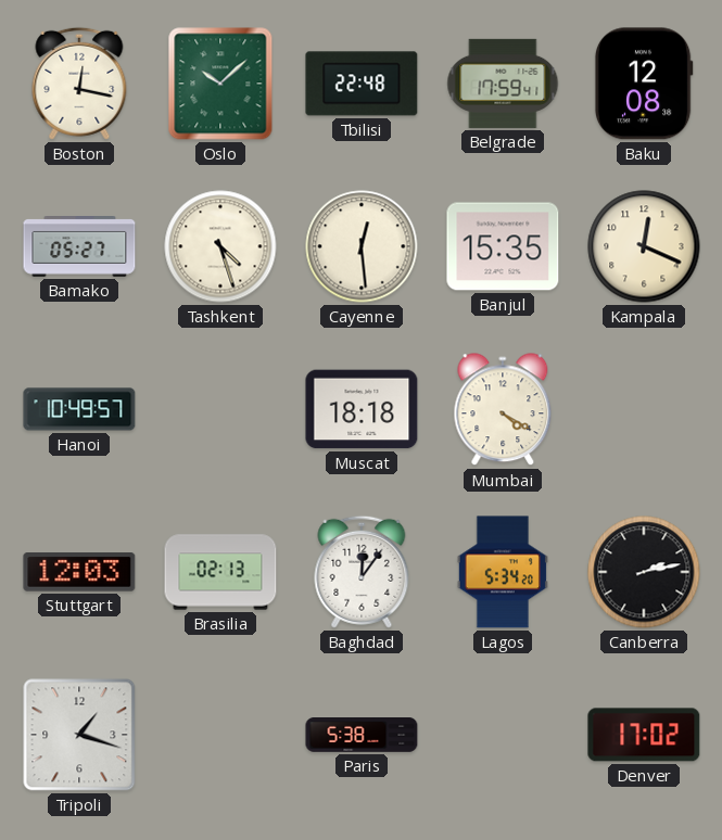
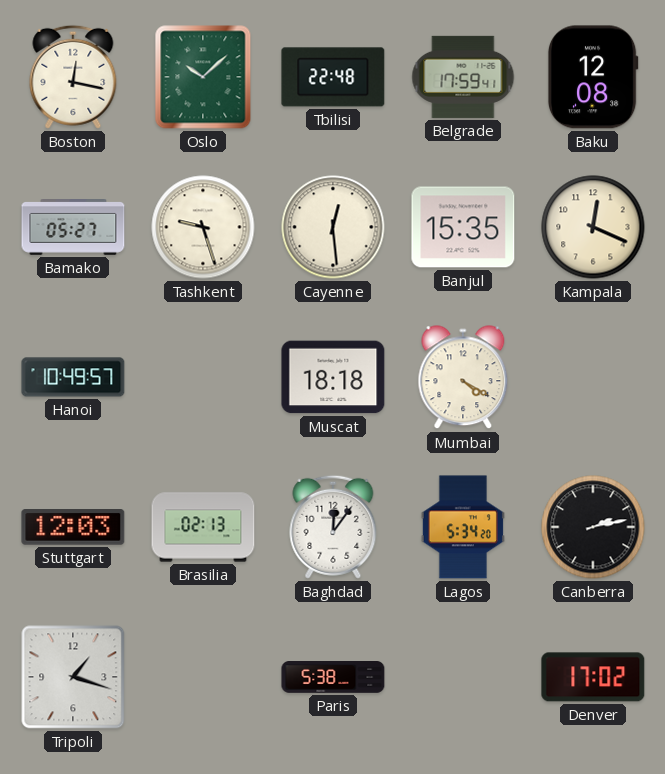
Tashkent: 4:27 -> 9:27 (203, 227)
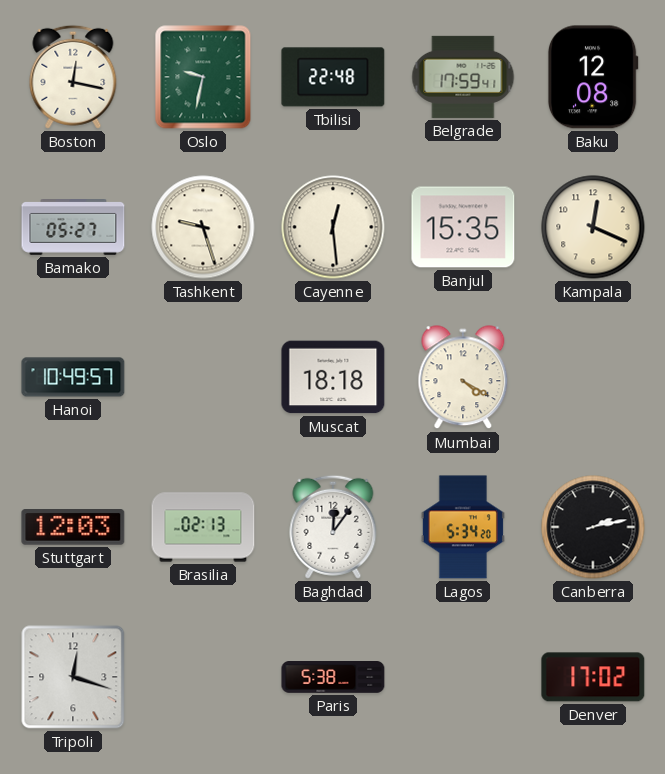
Oslo: 10:08 -> 9:32 (203, 77)
Tripoli: 1:18 -> 12:18 (73, 677)
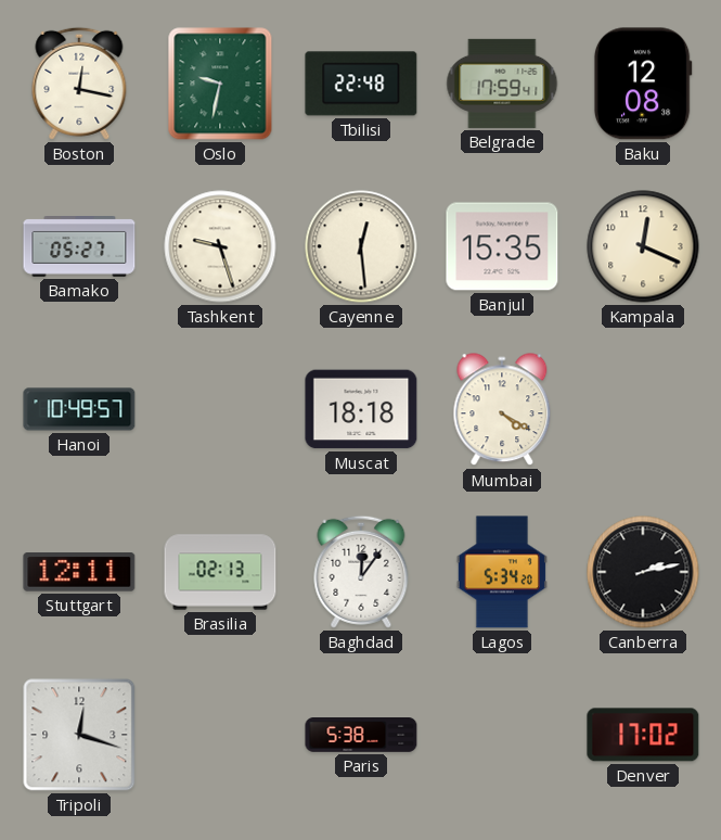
Stuttgart: 12:03 -> 12:11 (79, 573)
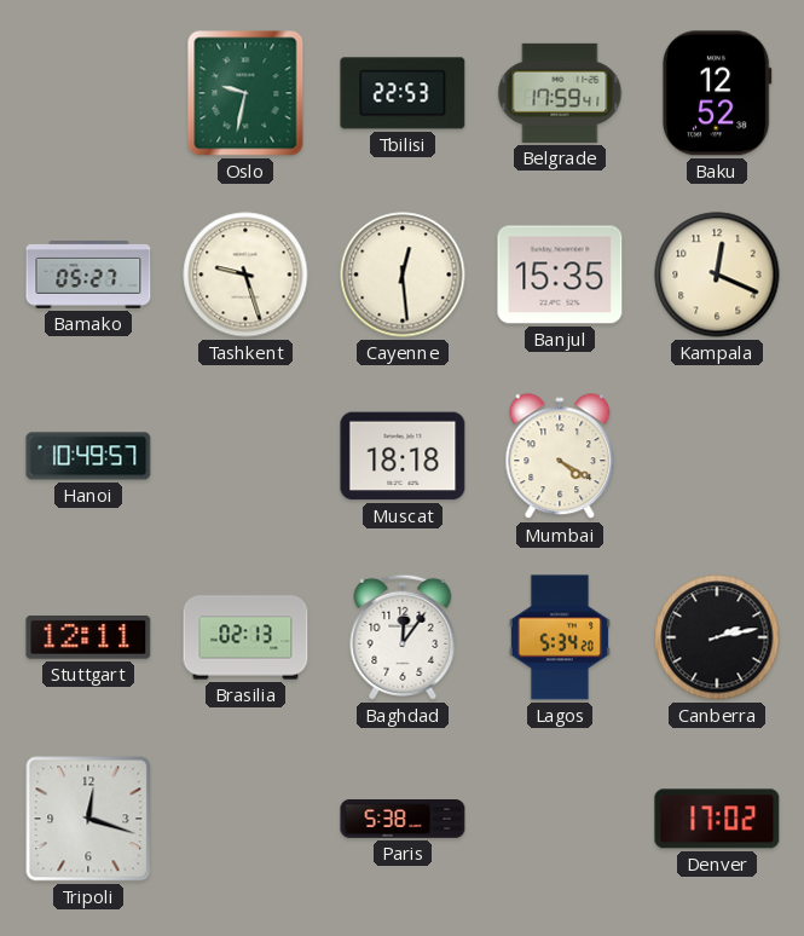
Boston: 12:17 -> none (79, 84)
Tbilisi: 22:48 -> 22:53 (403, 93)
Baku: 12:08 -> 12:52 (717, 93)
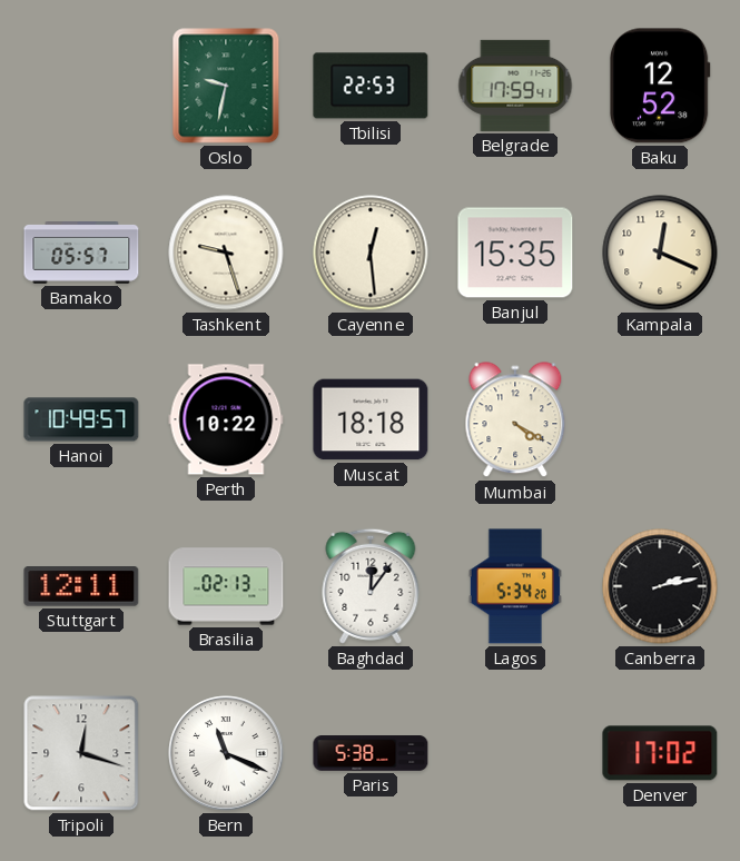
Bamako: 05:27 -> 05:57 (81, 254)
Perth: none -> 10:22 (226, 419)
Bern: none -> 11:19 (226, 753)
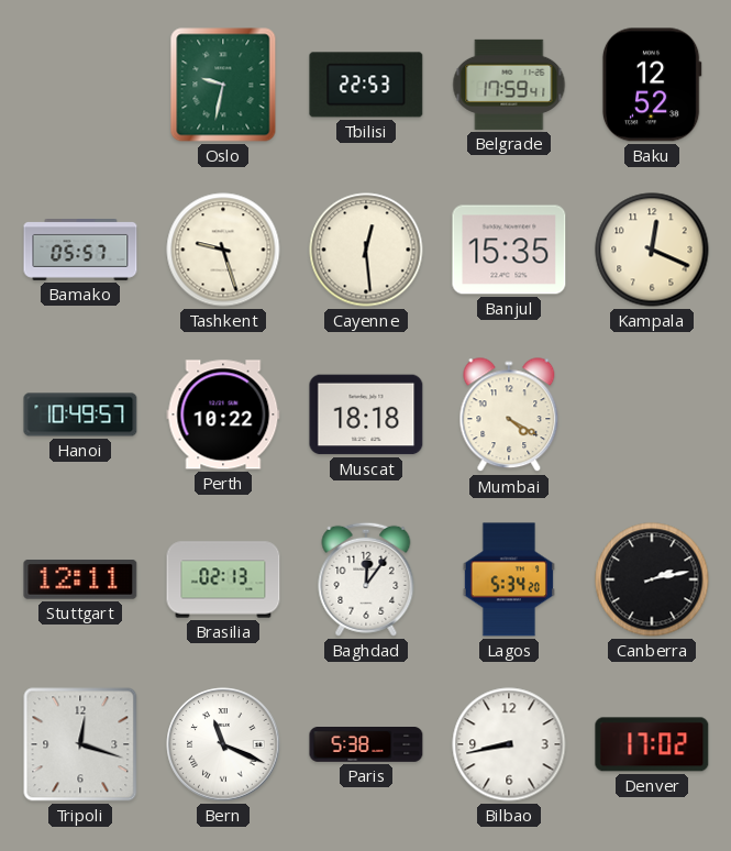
Bilbao: none -> 8:43 (509, 744)
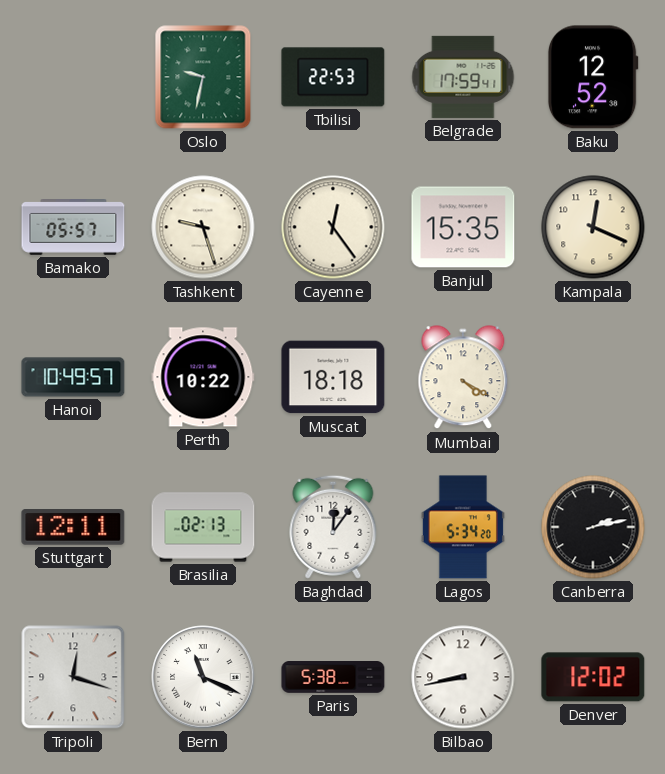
Cayenne: 12:29 -> 12:24 (333, 227)
Denver: 17:02 -> 12:02 (593, 677)
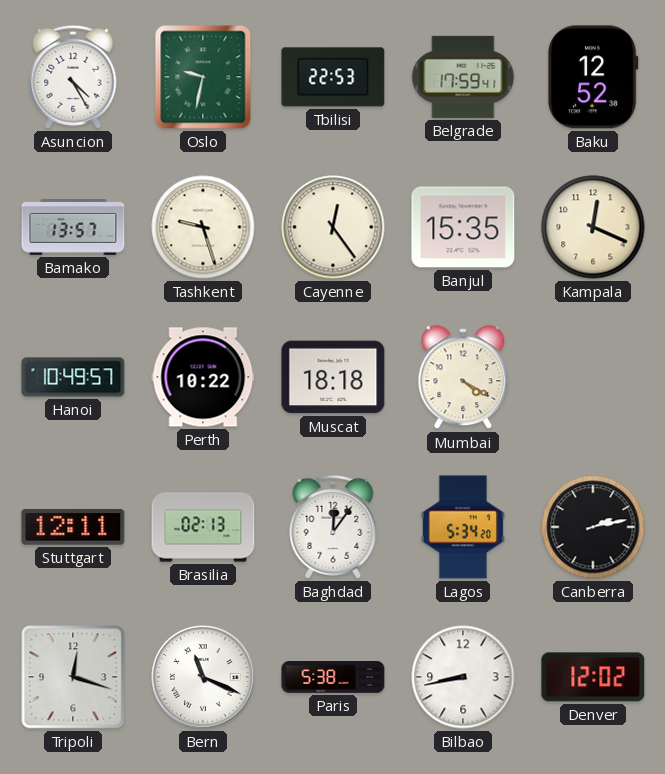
Asuncion: none -> 4:25 (73, 77)
Bamako: 05:57 -> 13:57 (73, 228)
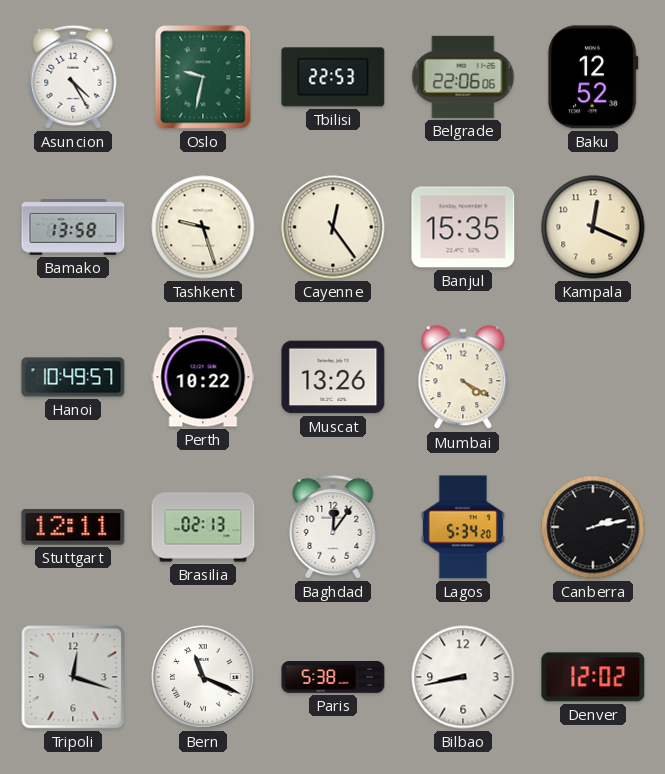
Belgrade: 17:59 -> 22:06 (463, 77)
Bamako: 13:57 -> 13:58 (73, 228)
Muscat: 18:18 -> 13:26 (333, 377)
